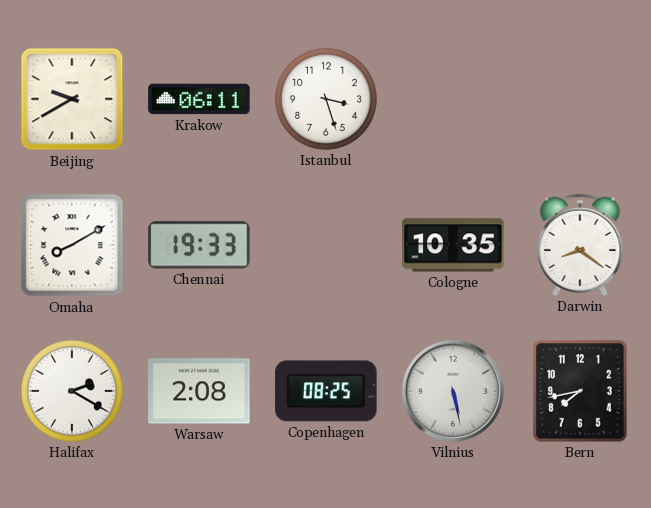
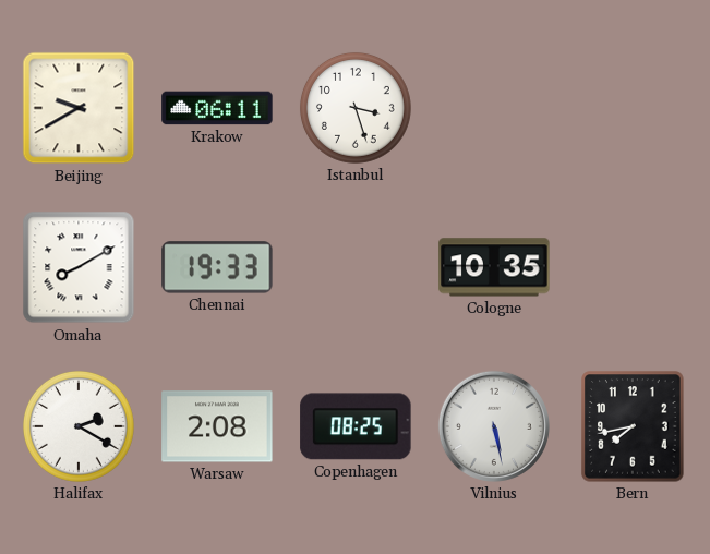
Darwin: 8:21 -> none (580, 245)
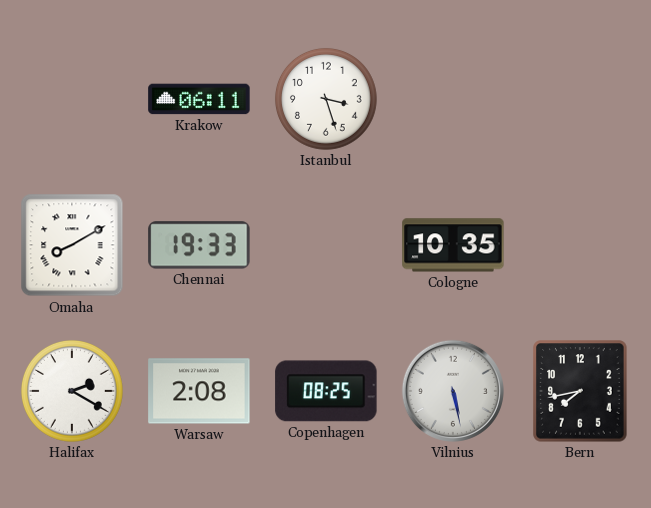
Beijing: 9:40 -> none (79, 108)
